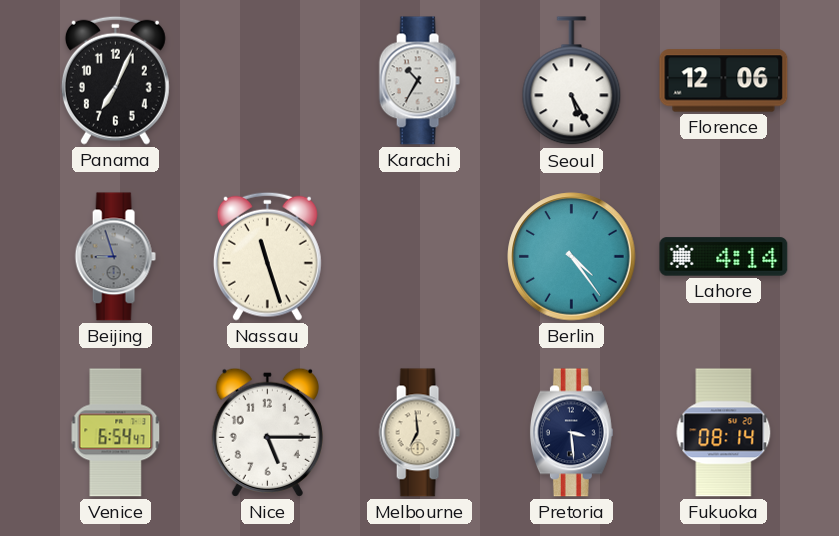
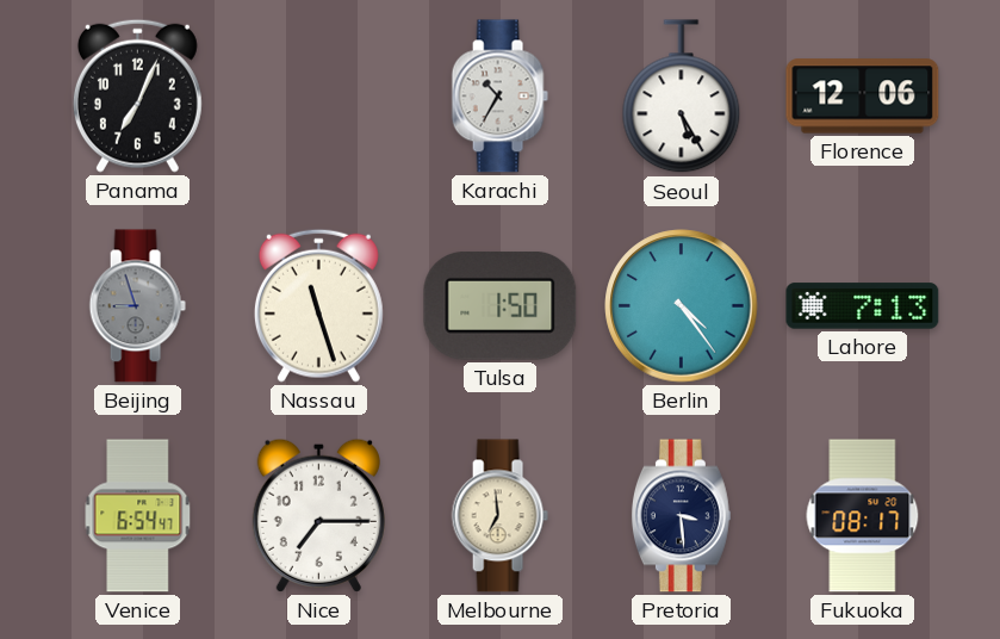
Tulsa: none -> 1:50 (501, 305)
Lahore: 4:14 -> 7:13 (863, 306)
Nice: 5:15 -> 7:15 (318, 515)
Fukuoka: 08:14 -> 08:17 (863, 516)
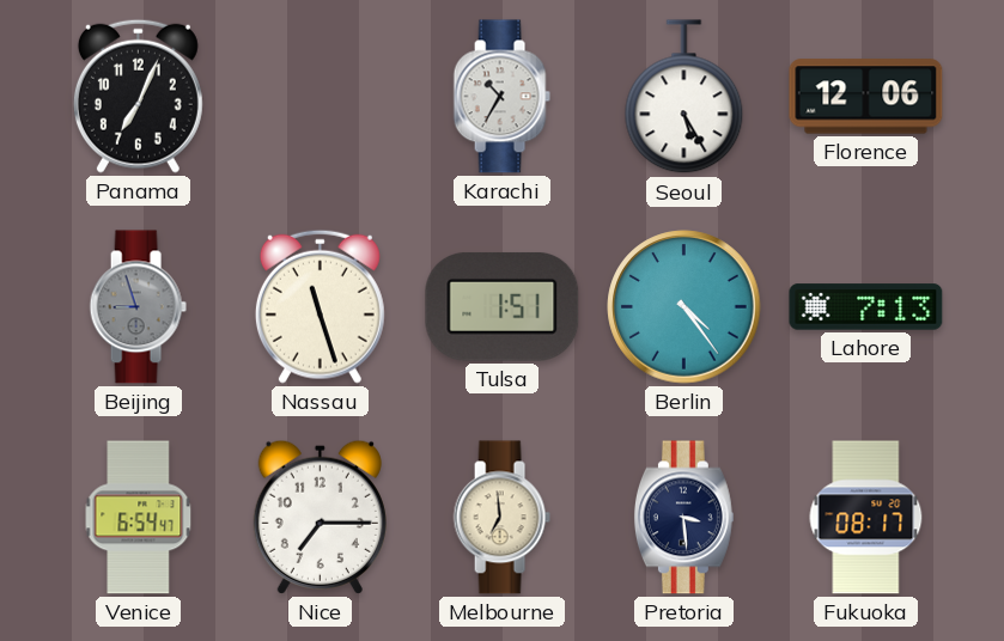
Tulsa: 1:50 -> 1:51 (503, 306)
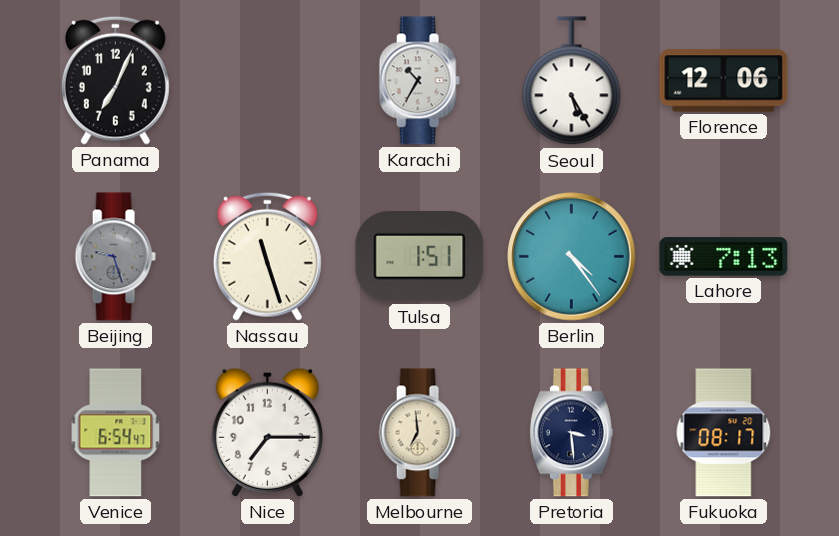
Beijing: 8:57 -> 9:27 (115, 257)
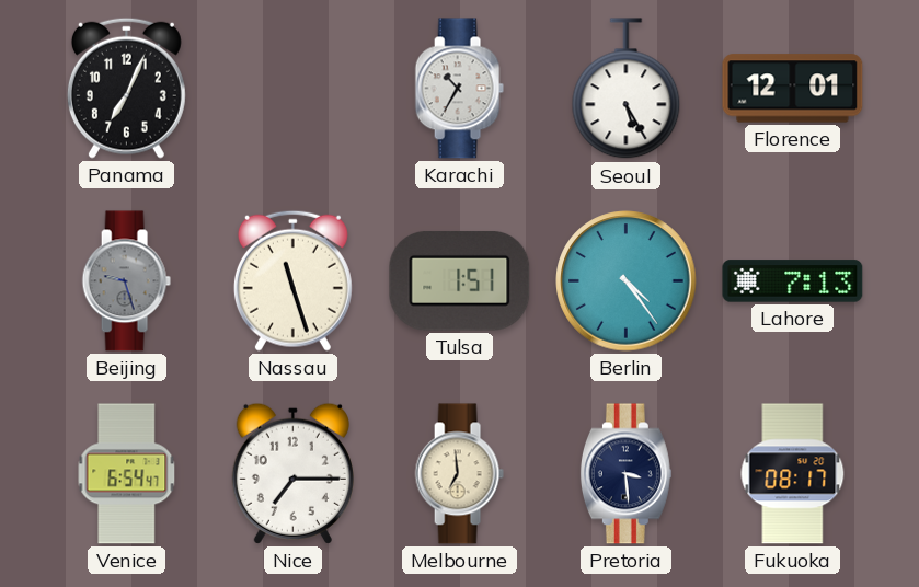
Florence: 12:06 -> 12:01 (793, 89)
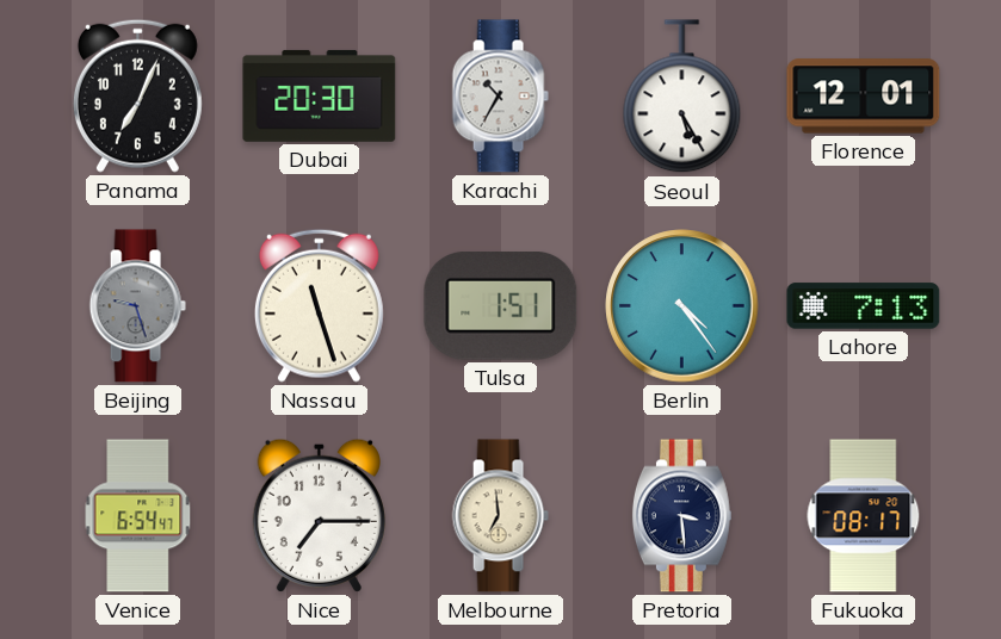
Dubai: none -> 20:30 (320, 95)
